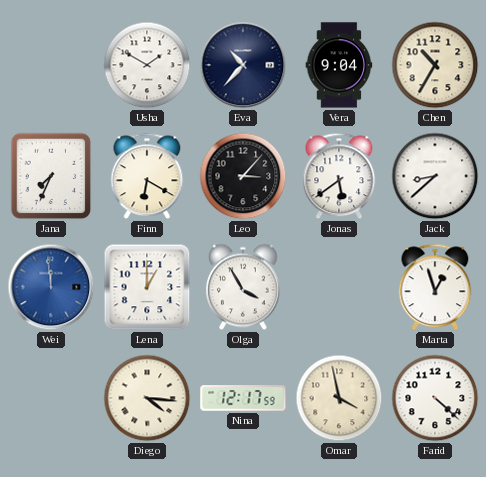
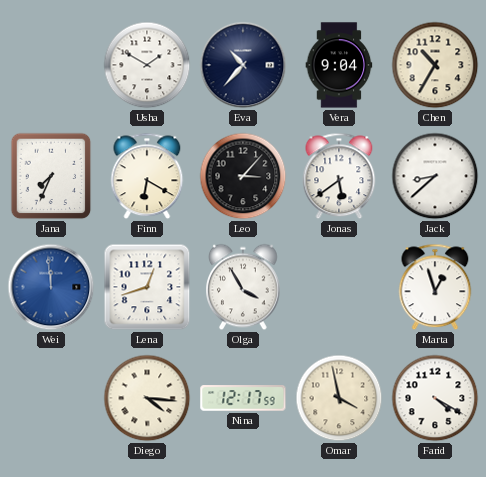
Lena: 1:00 -> 12:42 (147, 287)
Farid: 4:22 -> 4:20 (435, 398)
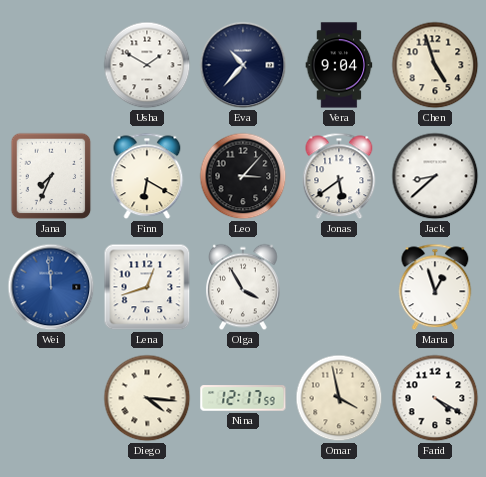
Chen: 10:35 -> 4:57 (435, 65)
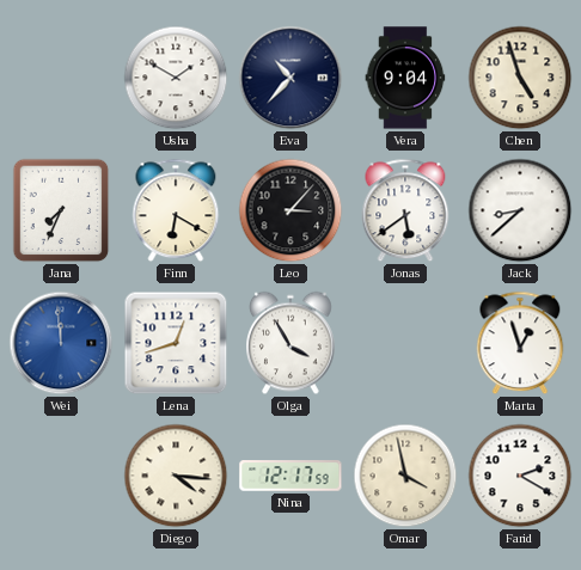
Farid: 4:20 -> 2:20 (520, 476)
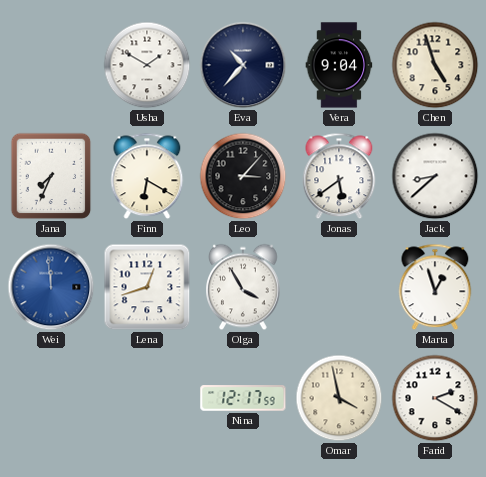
Diego: 4:16 -> none (176, 476)
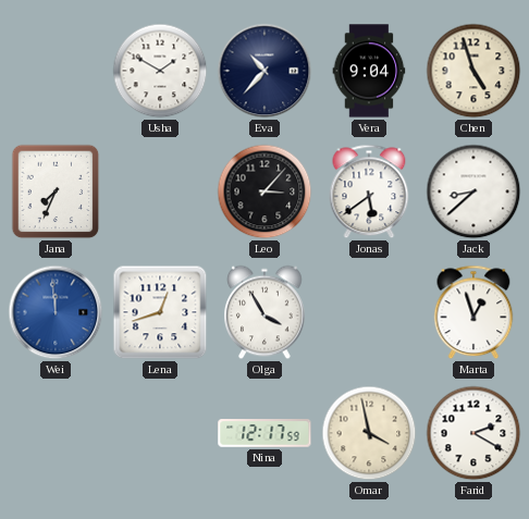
Finn: 6:20 -> none (147, 176)
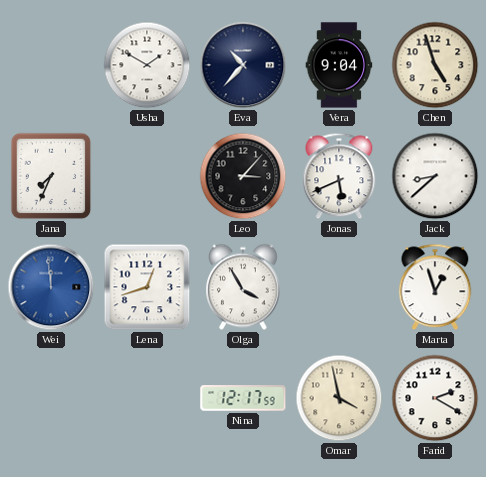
Jonas: 5:39 -> 5:41 (339, 176)
